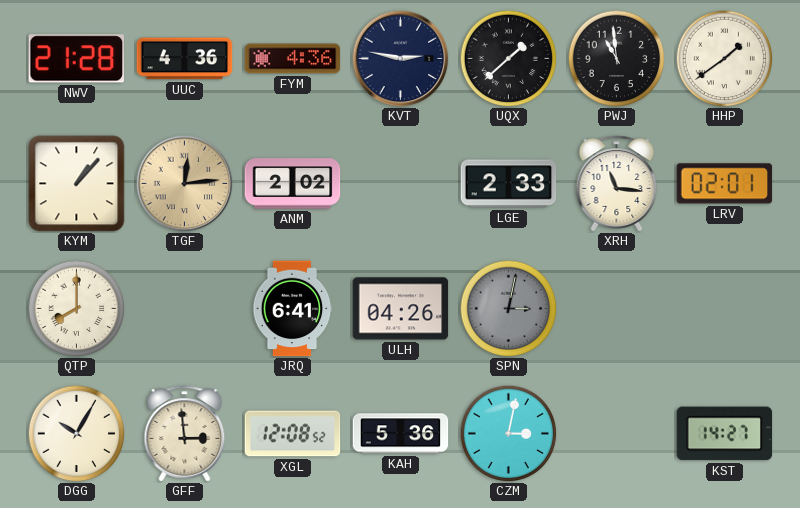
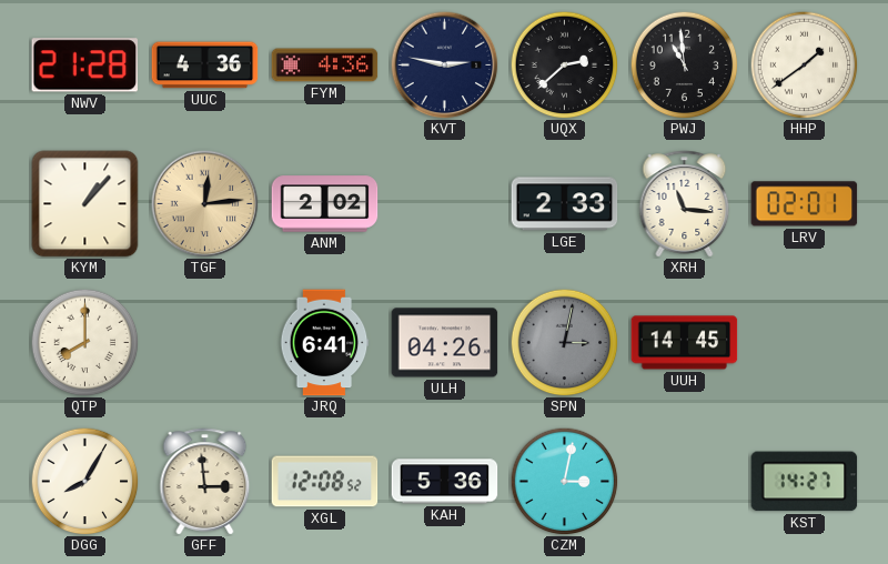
UQX: 1:38 -> 2:38 (564, 64)
UUH: none -> 14:45 (685, 343)
DGG: 10:05 -> 8:05 (84, 481)
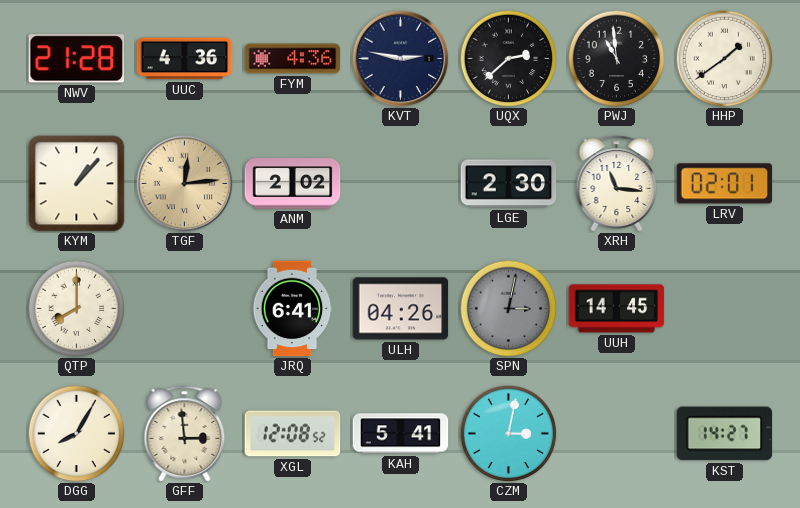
LGE: 2:33 -> 2:30 (509, 184)
KAH: 5:36 -> 5:41 (401, 434)
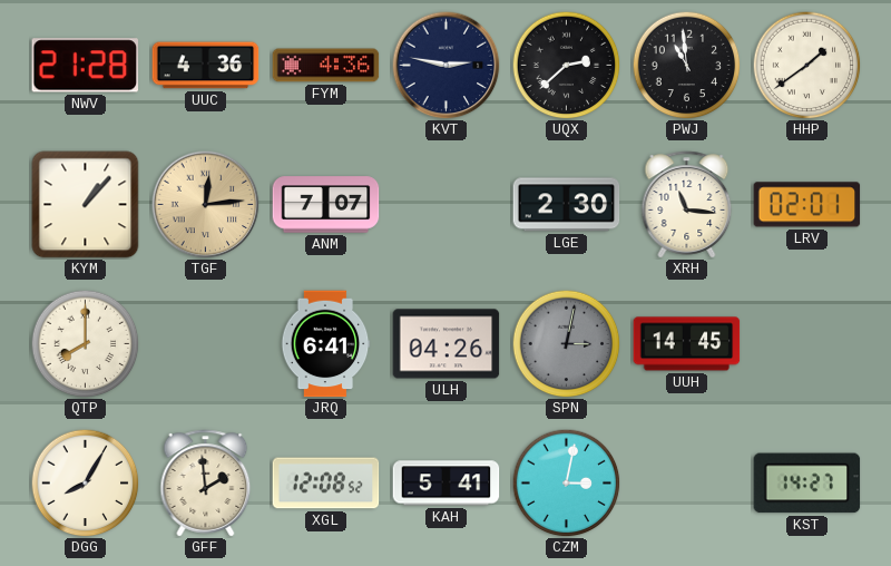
ANM: 2:02 -> 7:07 (326, 205)
GFF: 2:59 -> 1:59 (206, 484)
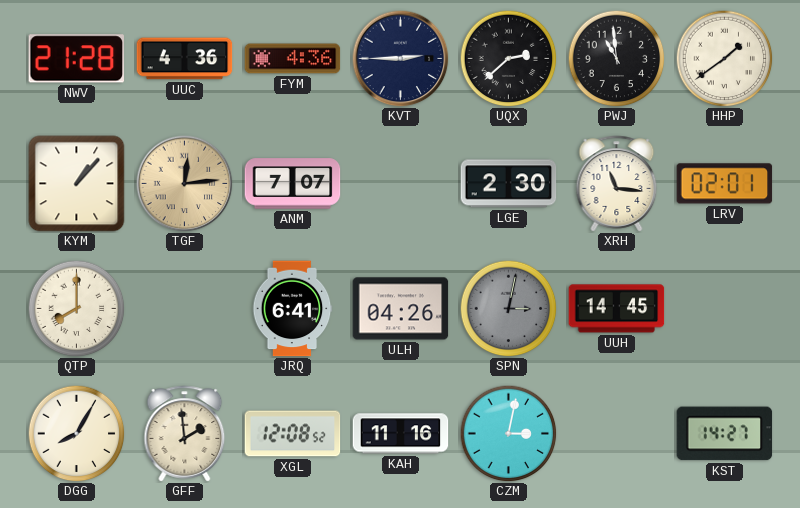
KVT: 2:47 -> 2:45 (401, 59)
KAH: 5:41 -> 11:16 (401, 434)
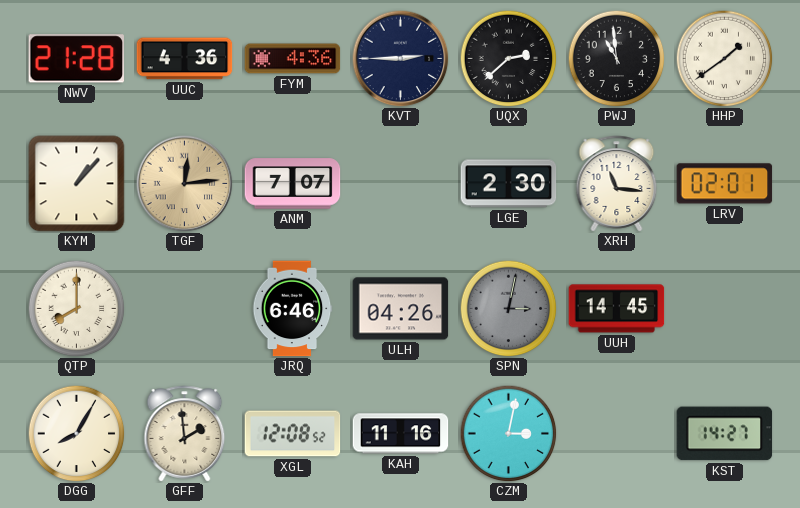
JRQ: 6:41 -> 6:46 (292, 309)
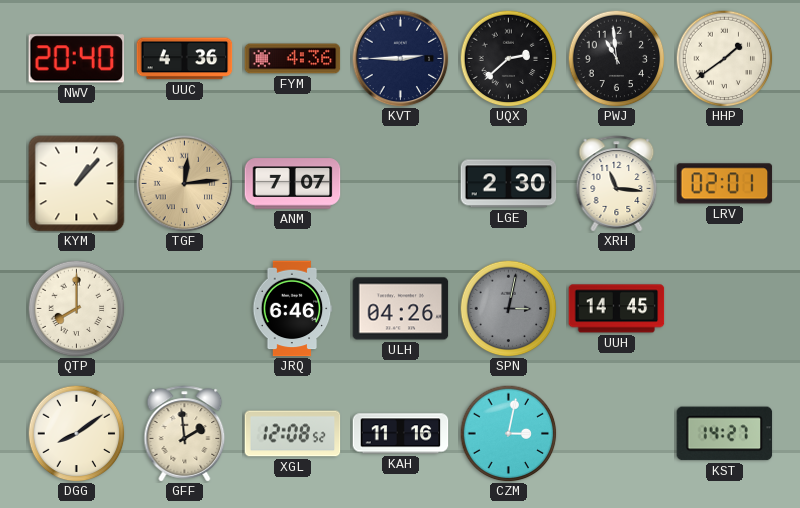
NWV: 21:28 -> 20:40 (76, 59)
DGG: 8:05 -> 8:09 (76, 433)
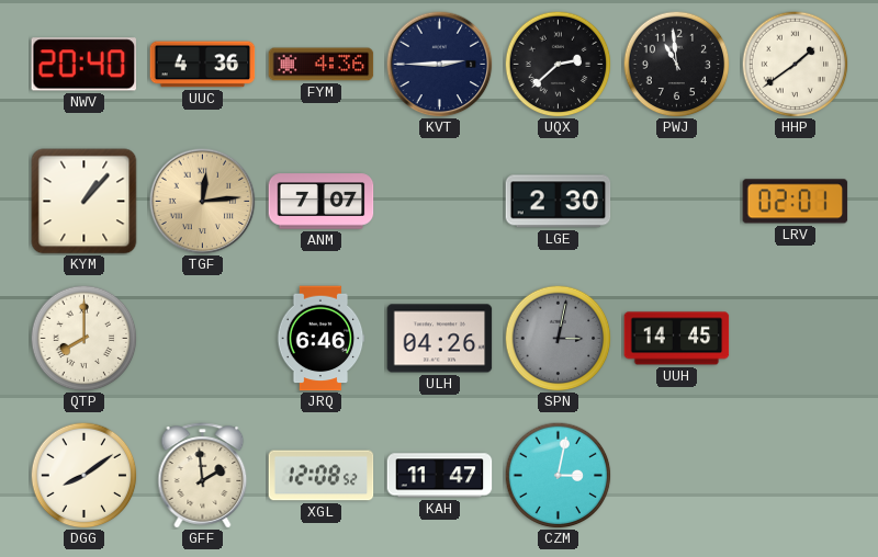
XRH: 11:16 -> none (617, 184)
KAH: 11:16 -> 11:47 (440, 476)
KST: 14:27 -> none (725, 434)
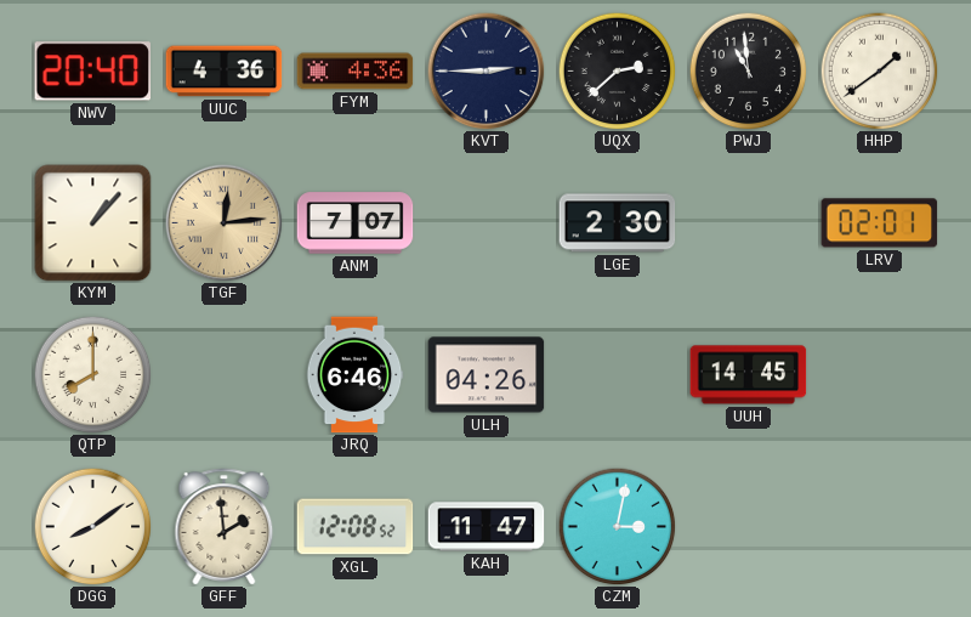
SPN: 3:02 -> none (558, 338)
